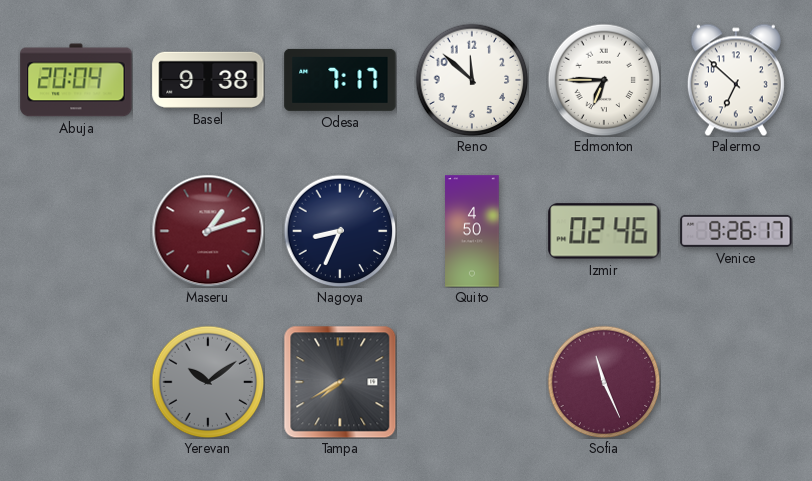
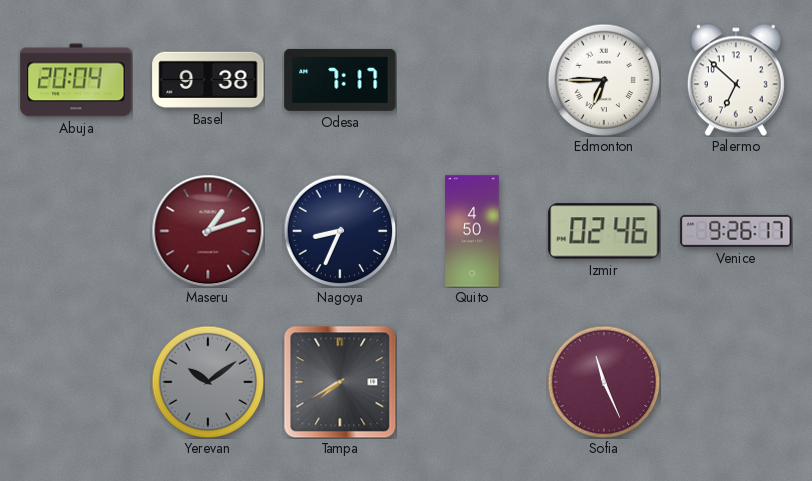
Reno: 11:52 -> none (472, 80)
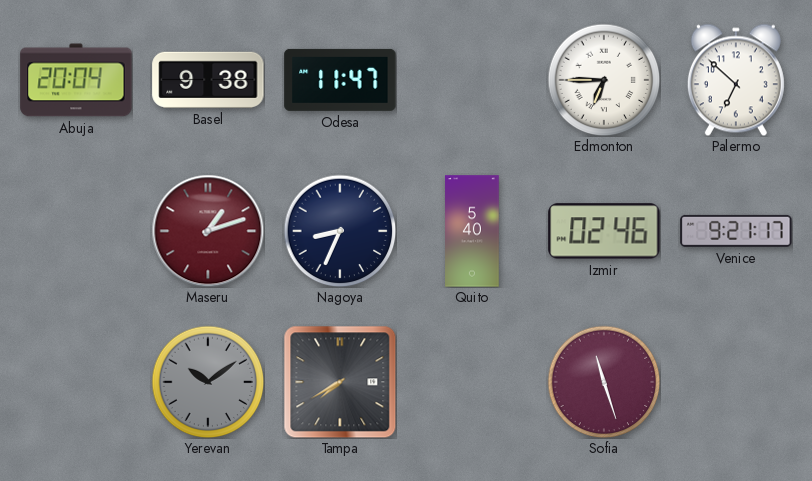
Odesa: 7:17 -> 11:47 (340, 80)
Quito: 4:50 -> 5:40 (472, 231)
Venice: 9:26 -> 9:21 (736, 231)
Sofia: 11:26 -> 11:27 (604, 382)
